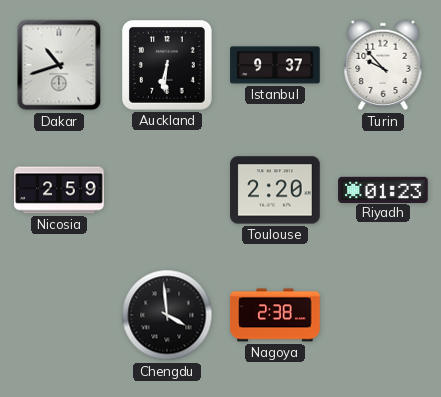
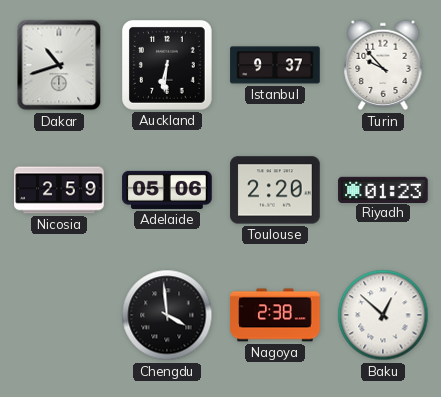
Adelaide: none -> 05:06 (167, 190)
Baku: none -> 12:52 (383, 315)
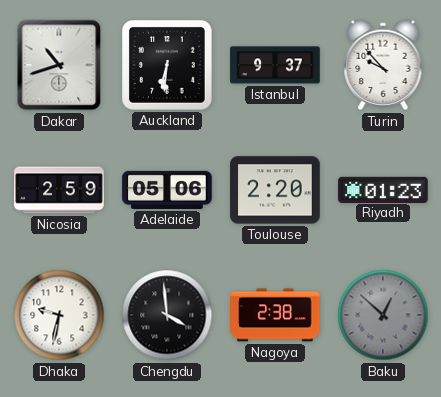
Dhaka: none -> 9:32 (59, 315)
Baku dial: white -> grey (383, 315)
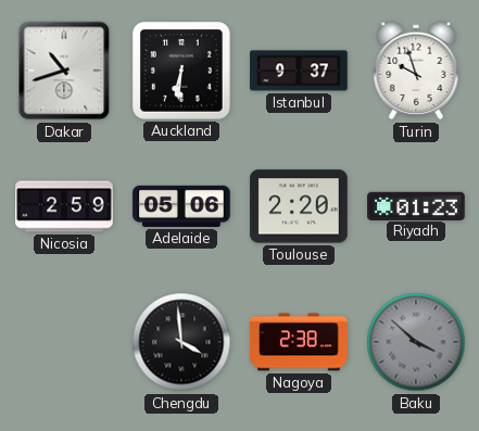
Turin: 9:53 -> 9:57 (416, 71)
Dhaka: 9:32 -> none (59, 315)
Baku: 12:52 -> 3:52 (416, 342)
